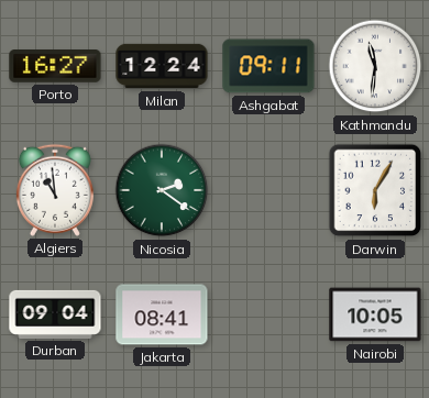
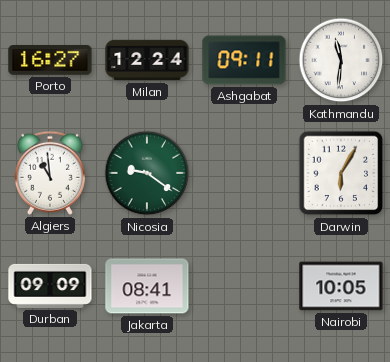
Nicosia: 2:21 -> 9:21 (147, 173)
Durban: 09:04 -> 09:09 (50, 286)
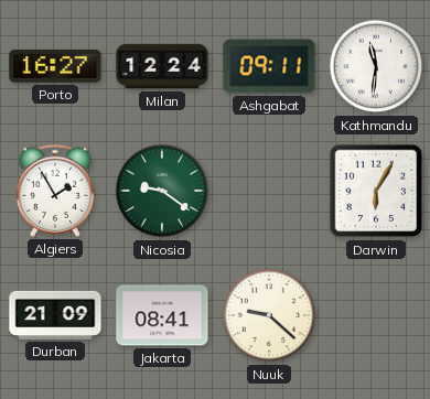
Algiers: 10:59 -> 1:55 (55, 191)
Durban: 09:09 -> 21:09 (55, 315)
Nuuk: none -> 9:22 (269, 315)
Nairobi: 10:05 -> none (341, 286)
